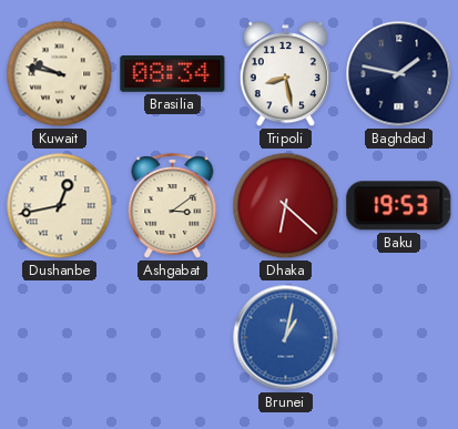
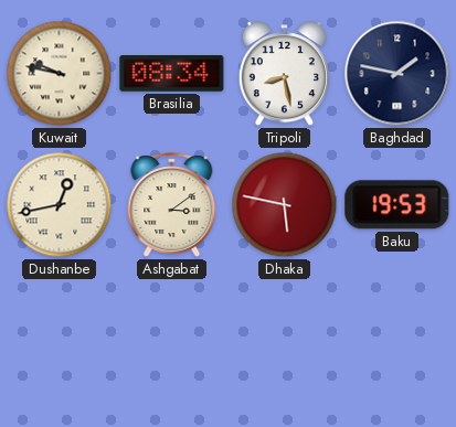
Dhaka: 6:22 -> 5:47 (285, 205)
Brunei: 1:02 -> none (286, 338)
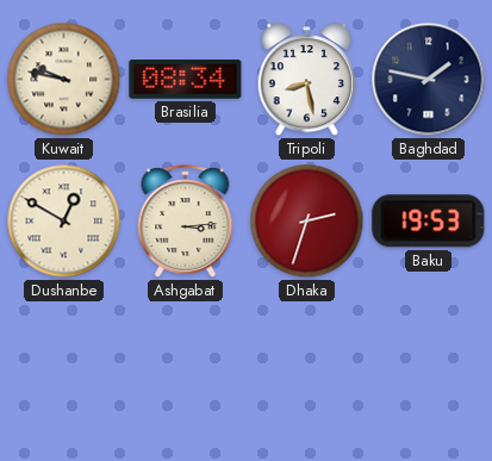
Dushanbe: 12:43 -> 12:50 (64, 222)
Ashgabat: 3:09 -> 3:14 (186, 222)
Dhaka: 5:47 -> 2:33 (307, 222)
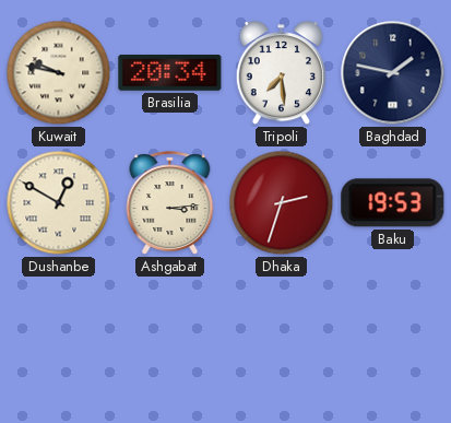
Brasilia: 08:34 -> 20:34 (170, 73)
Tripoli: 8:28 -> 7:29 (281, 73)
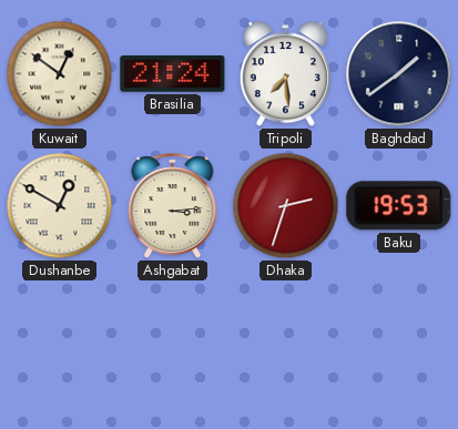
Kuwait: 9:47 -> 12:51 (60, 74)
Brasilia: 20:34 -> 21:24 (173, 74)
Baghdad: 1:47 -> 1:39 (399, 74)
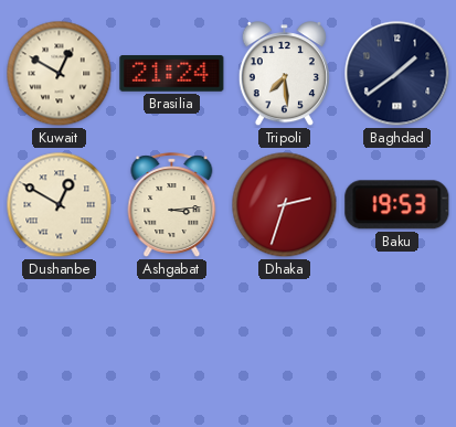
Kuwait: 12:51 -> 12:50 (60, 74)
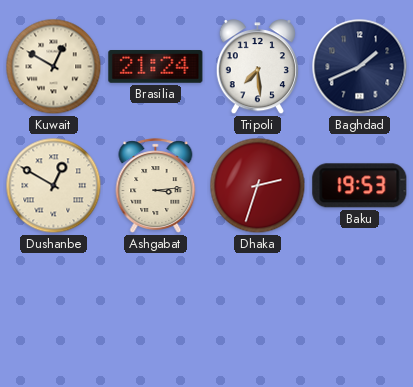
Baghdad: 1:39 -> 1:41 (360, 67)
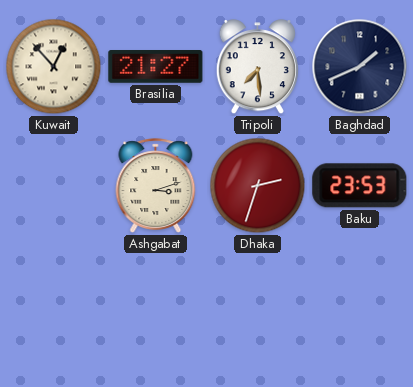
Kuwait: 12:50 -> 12:53 (54, 67)
Brasilia: 21:24 -> 21:27 (156, 67)
Dushanbe: 12:50 -> none (54, 186)
Ashgabat: 3:14 -> 3:12 (156, 186)
Baku: 19:53 -> 23:53 (360, 186)
